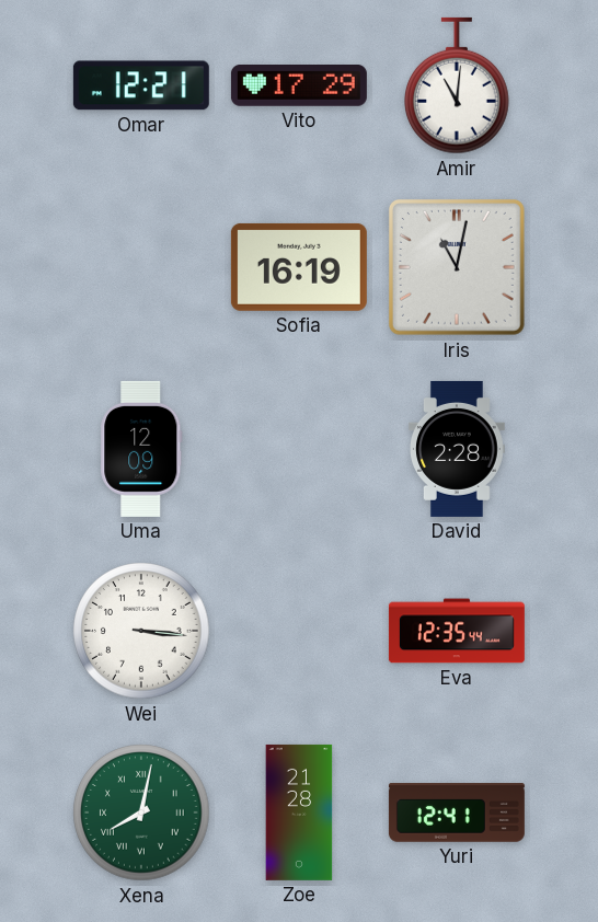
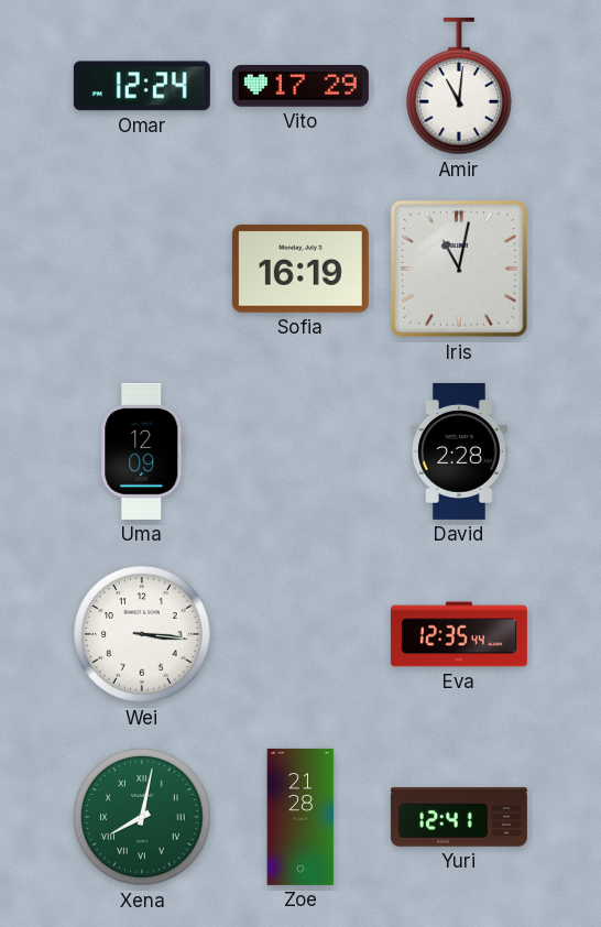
Omar: 12:21 -> 12:24 (142, 86)
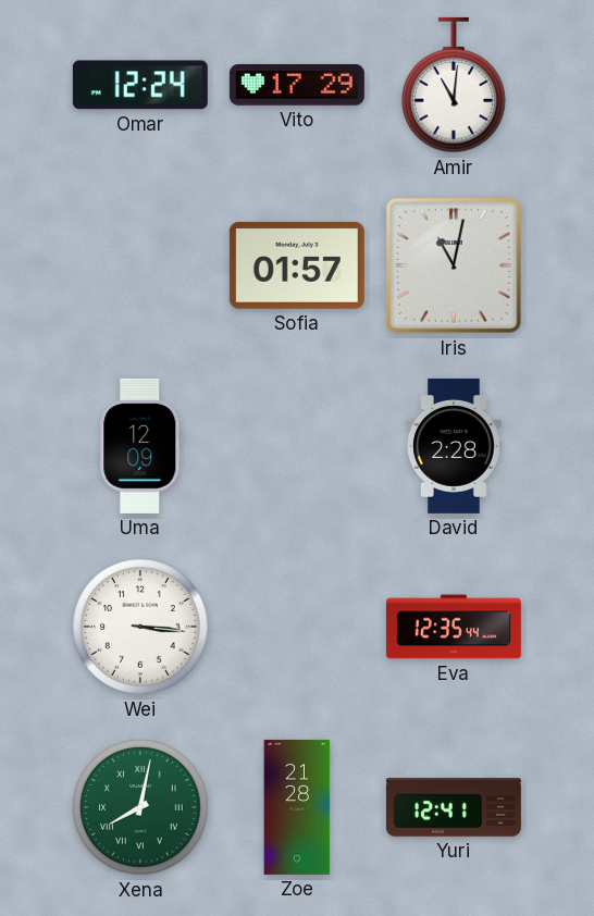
Sofia: 16:19 -> 01:57 (297, 265)
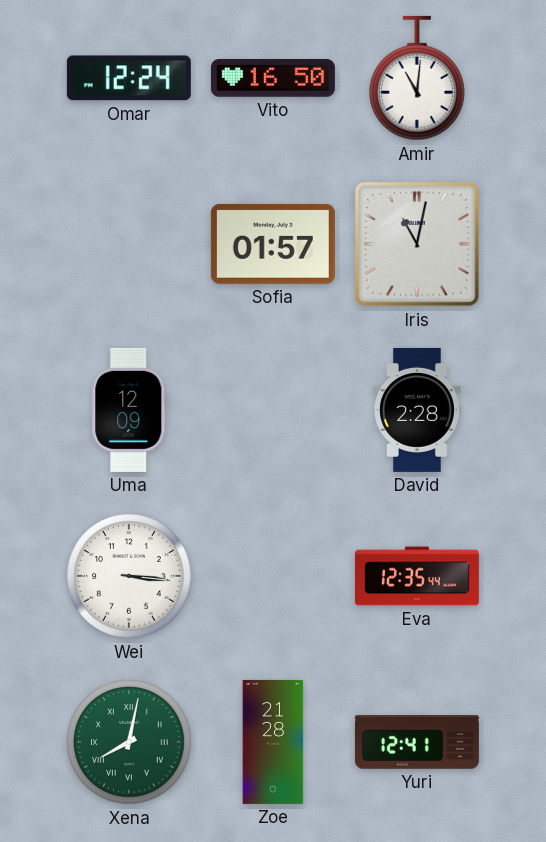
Vito: 17:29 -> 16:50 (273, 78)
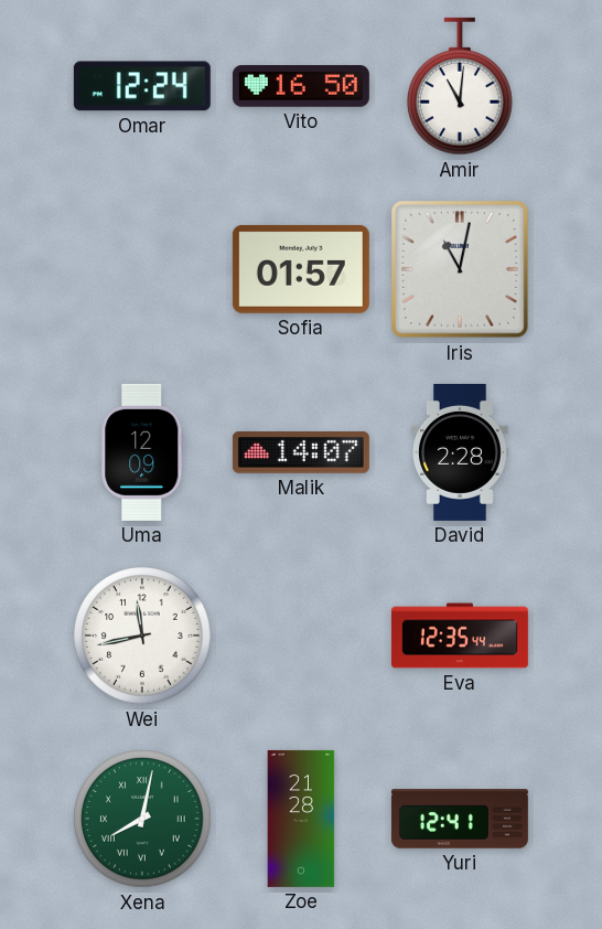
Malik: none -> 14:07 (301, 453)
Wei: 3:16 -> 11:43 (142, 636)
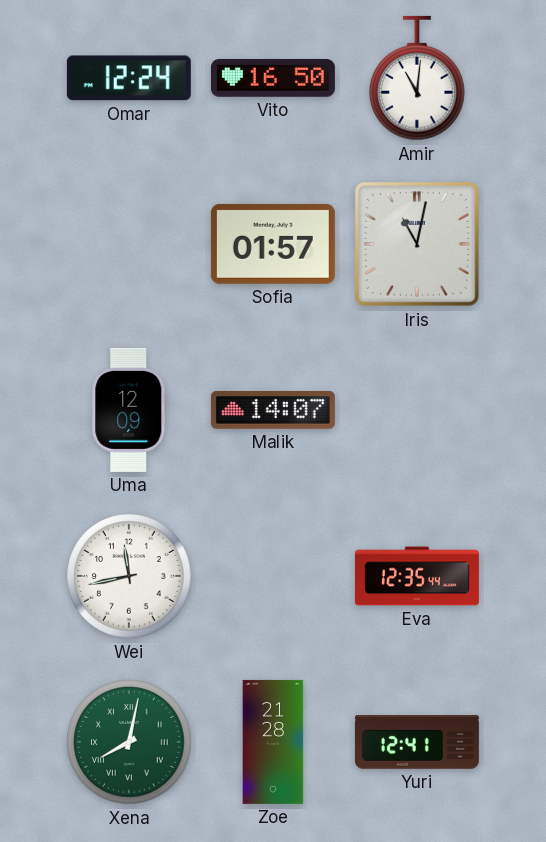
David: 2:28 -> none (461, 452)
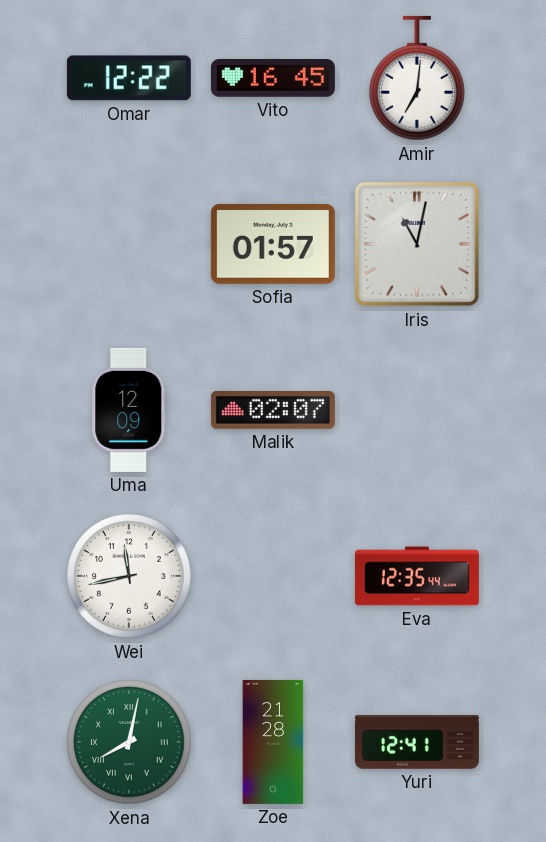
Omar: 12:24 -> 12:22 (129, 78)
Vito: 16:50 -> 16:45 (273, 78)
Amir: 11:01 -> 7:01 (418, 78)
Malik: 14:07 -> 02:07 (273, 411)
